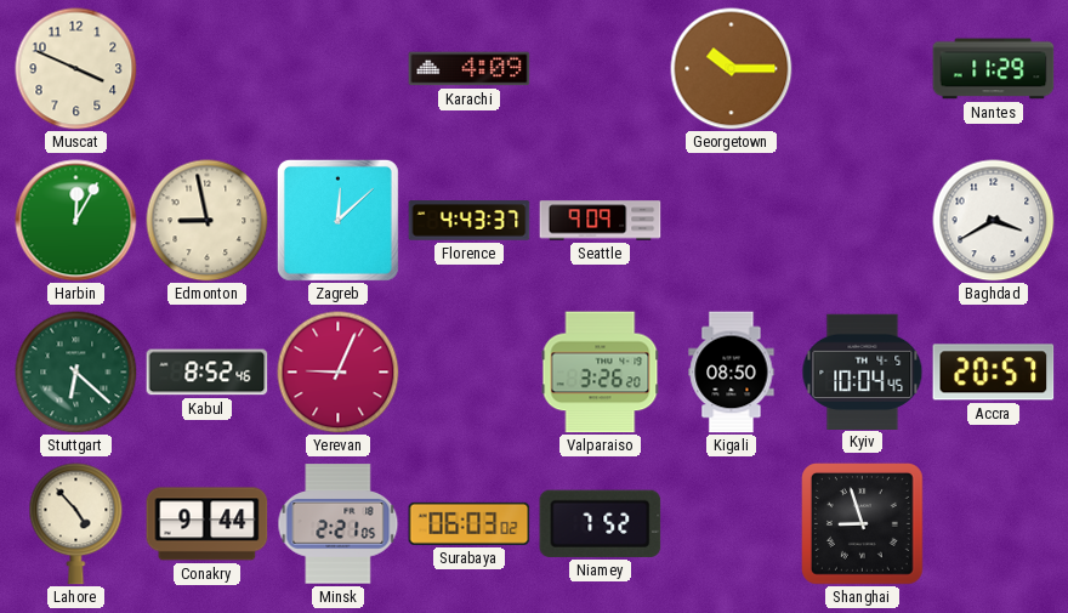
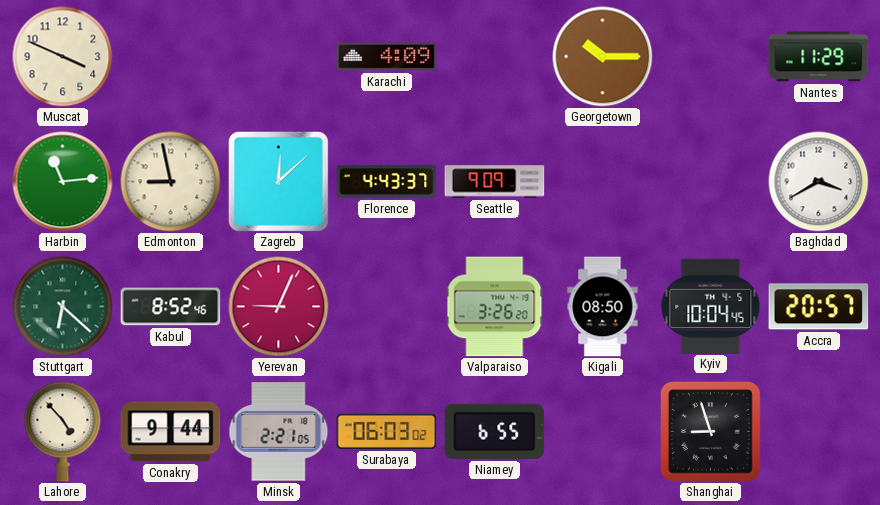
Harbin: 12:05 -> 11:14 (63, 182)
Niamey: 7:52 -> 6:55 (495, 431)
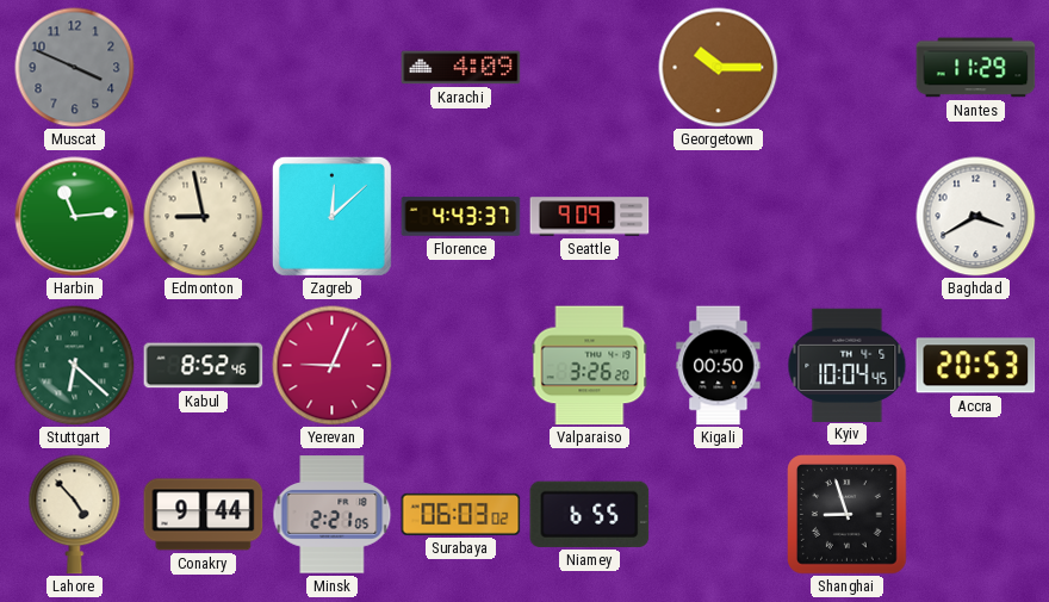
Muscat dial: cream -> grey (75, 68)
Kigali: 08:50 -> 00:50 (719, 366)
Accra: 20:57 -> 20:53 (976, 366)
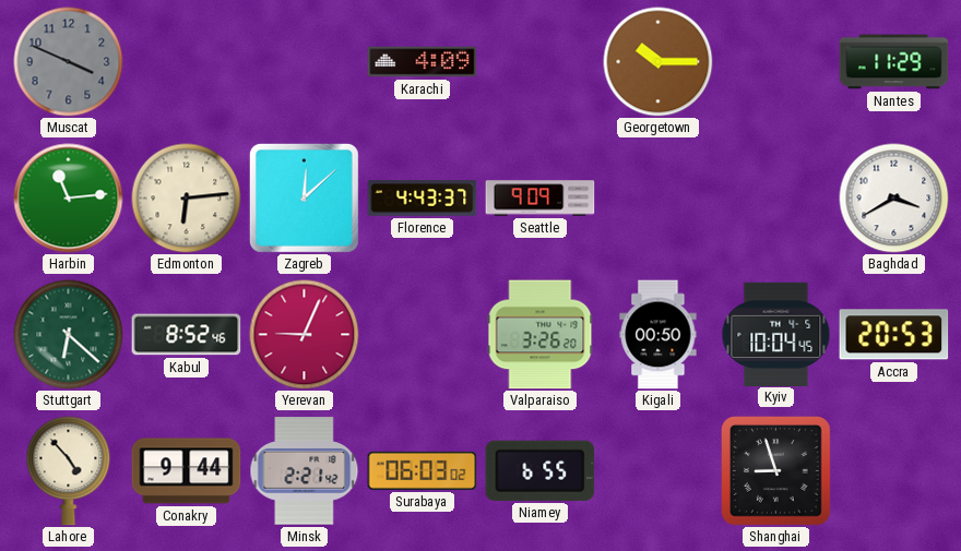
Edmonton: 8:58 -> 6:14 (187, 199)
Minsk: 2:21:05 -> 2:21:42 (305, 471)
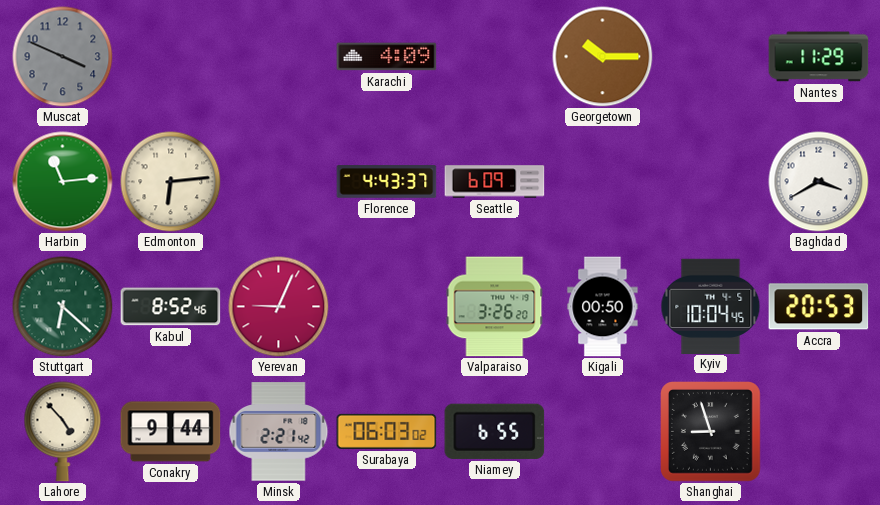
Zagreb: 12:08 -> none (304, 197)
Seattle: 9:09 -> 6:09 (495, 182)
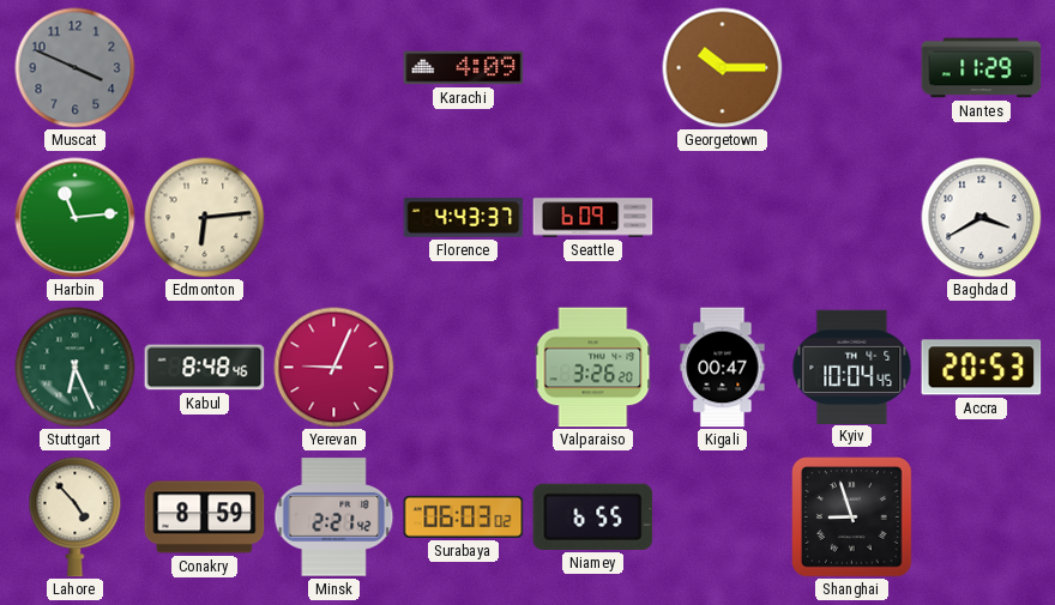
Stuttgart: 6:22 -> 6:26 (76, 368)
Kabul: 8:52 -> 8:48 (205, 368)
Kigali: 00:50 -> 00:47 (723, 368)
Conakry: 9:44 -> 8:59 (205, 518)
